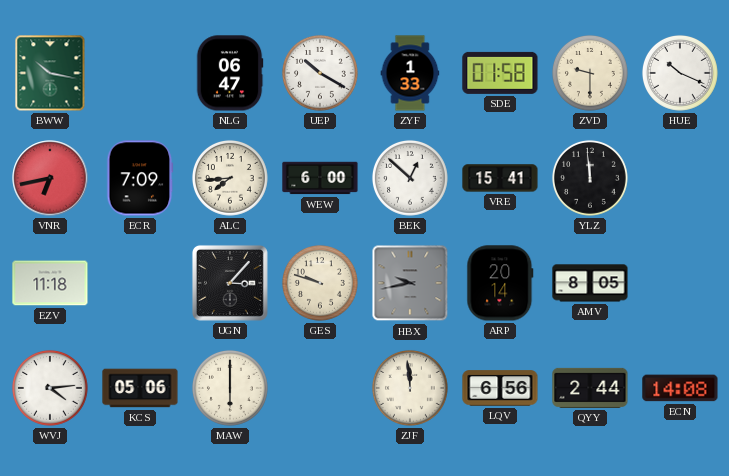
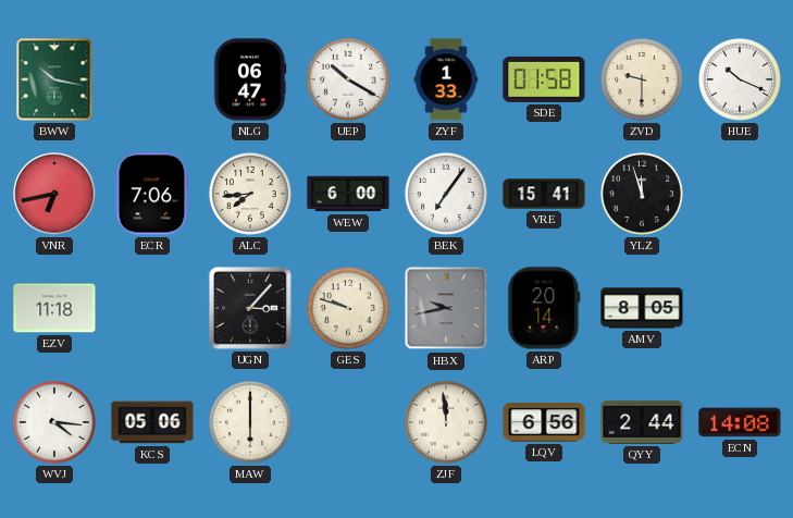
ECR: 7:09 -> 7:06 (152, 194)
BEK: 12:52 -> 7:06 (446, 194)
YLZ: 11:59 -> 11:57 (642, 194)
WVJ: 4:14 -> 4:16 (54, 422)
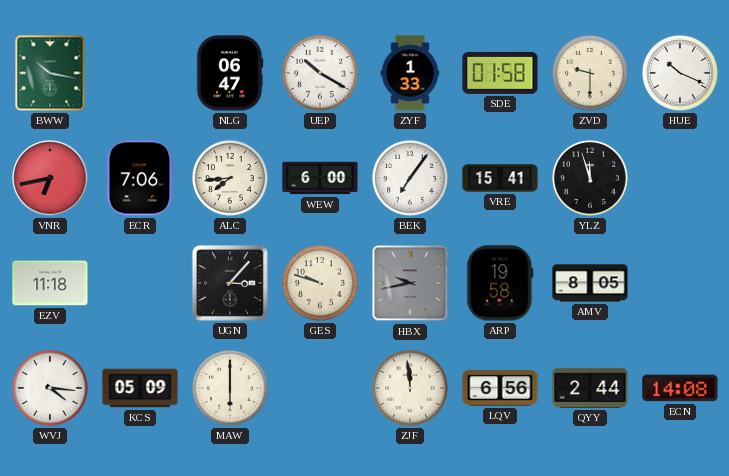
ARP: 20:14 -> 19:58 (500, 283)
KCS: 05:06 -> 05:09 (140, 388)
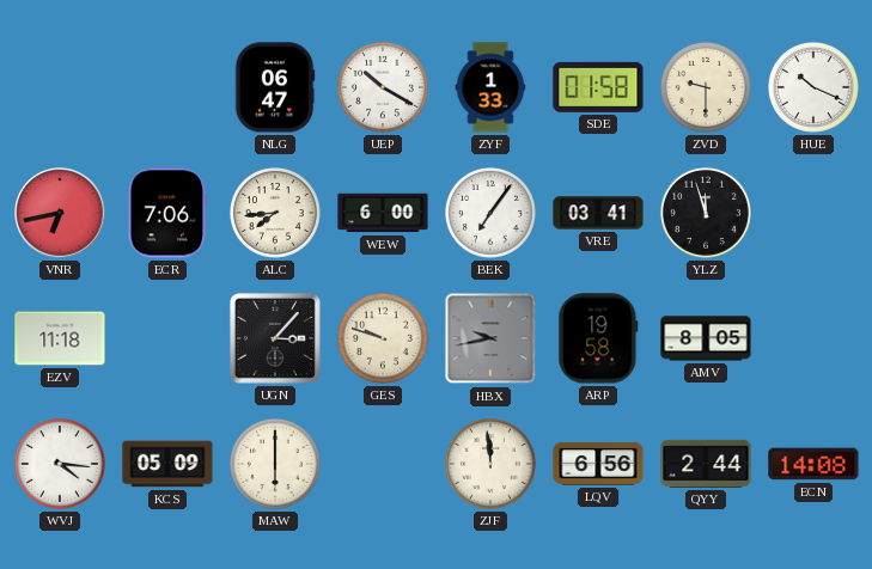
BWW: 10:17 -> none (50, 73)
VRE: 15:41 -> 03:41 (598, 213)
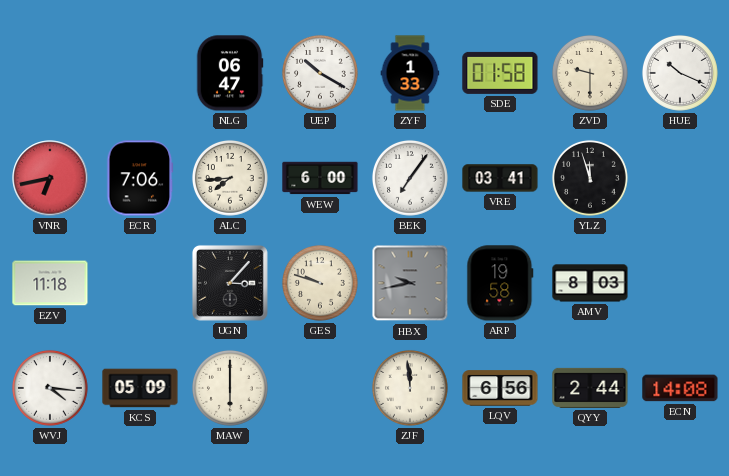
AMV: 8:05 -> 8:03 (590, 283)
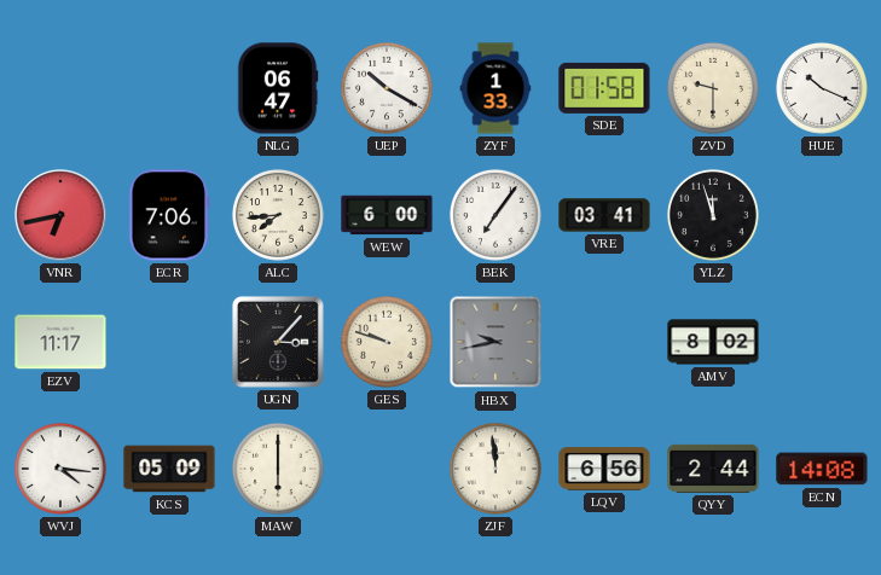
EZV: 11:18 -> 11:17 (60, 342)
ARP: 19:58 -> none (500, 283)
AMV: 8:03 -> 8:02 (713, 342)
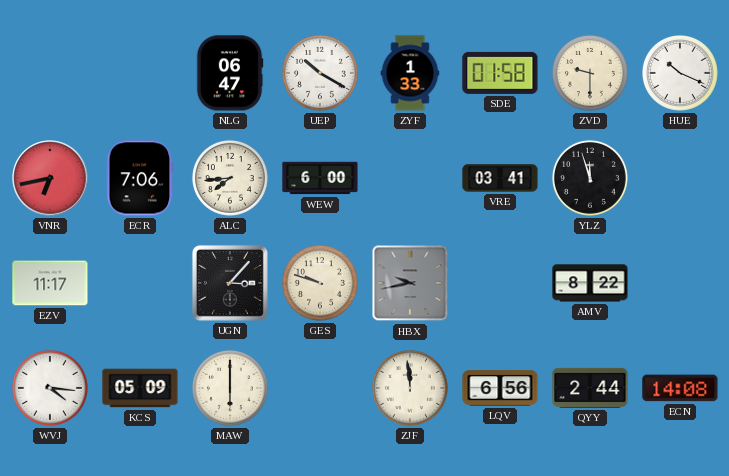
BEK: 7:06 -> none (495, 215)
AMV: 8:02 -> 8:22 (590, 283)
